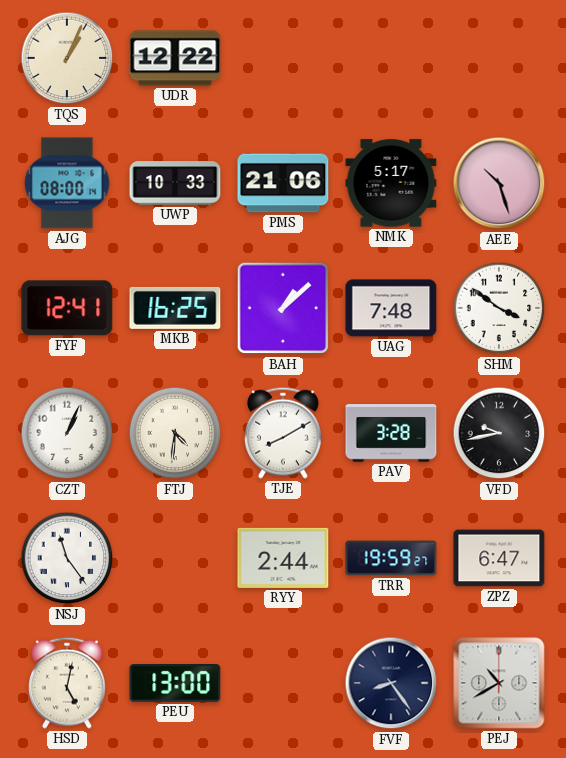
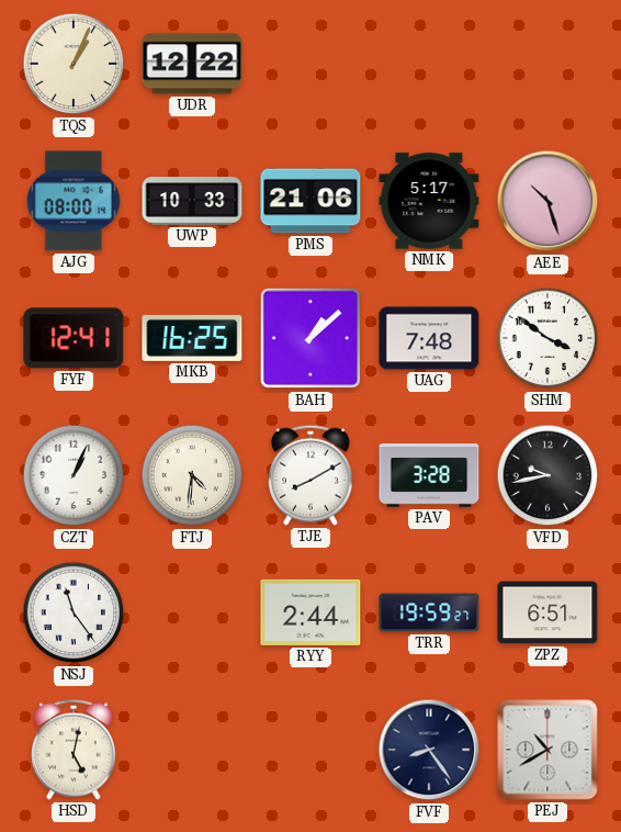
ZPZ: 6:47 -> 6:51 (547, 612)
PEU: 13:00 -> none (175, 684)
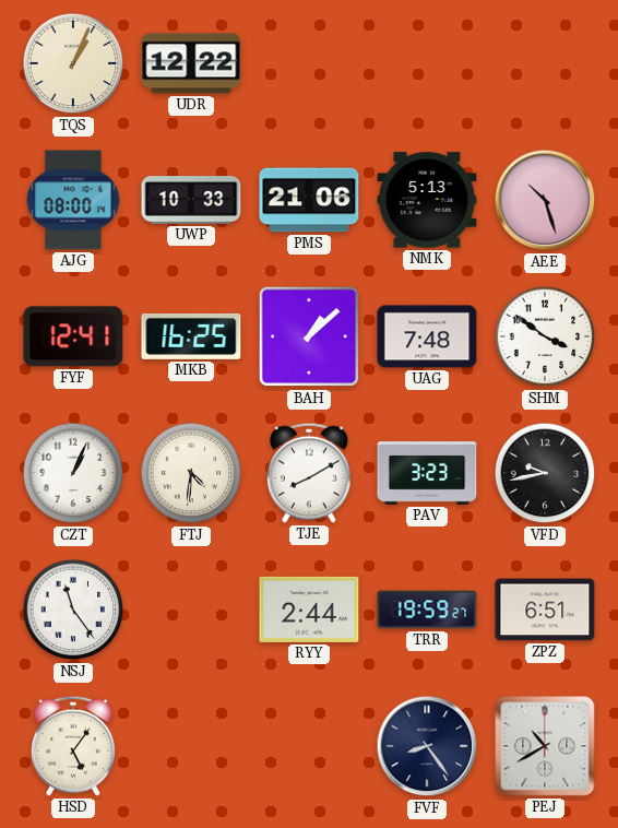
NMK: 5:17 -> 5:13 (427, 200)
PAV: 3:28 -> 3:23 (427, 473)
HSD: 5:02 -> 5:06 (74, 746)
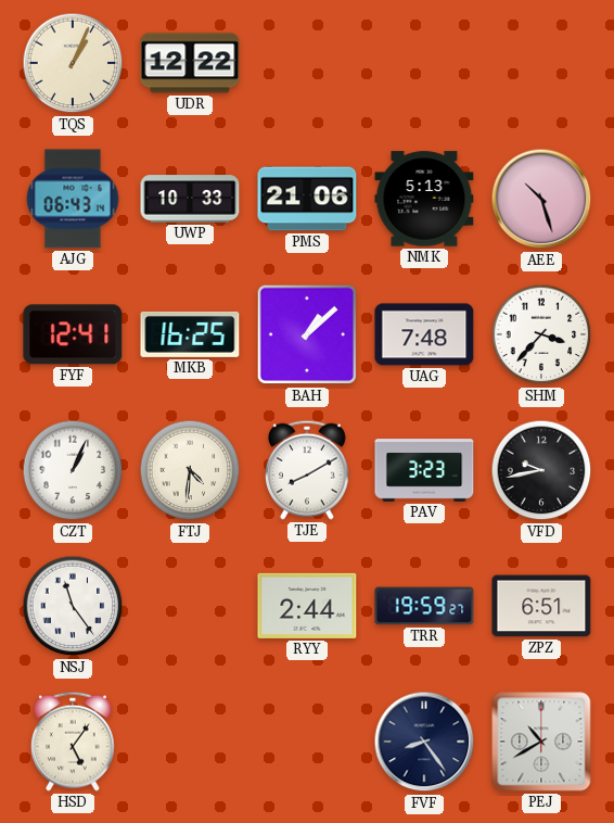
AJG: 08:00 -> 06:43 (73, 199)
SHM: 3:51 -> 3:37 (541, 334)
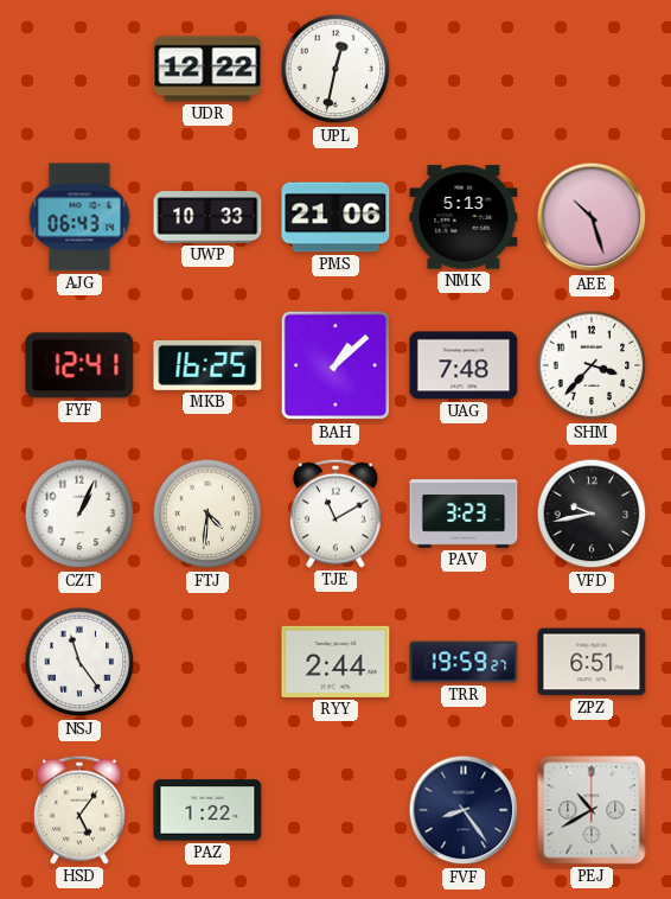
TQS: 1:04 -> none (73, 63)
UPL: none -> 12:32 (335, 69)
TJE: 8:10 -> 11:10 (337, 514)
PAZ: none -> 1:22 (207, 810)
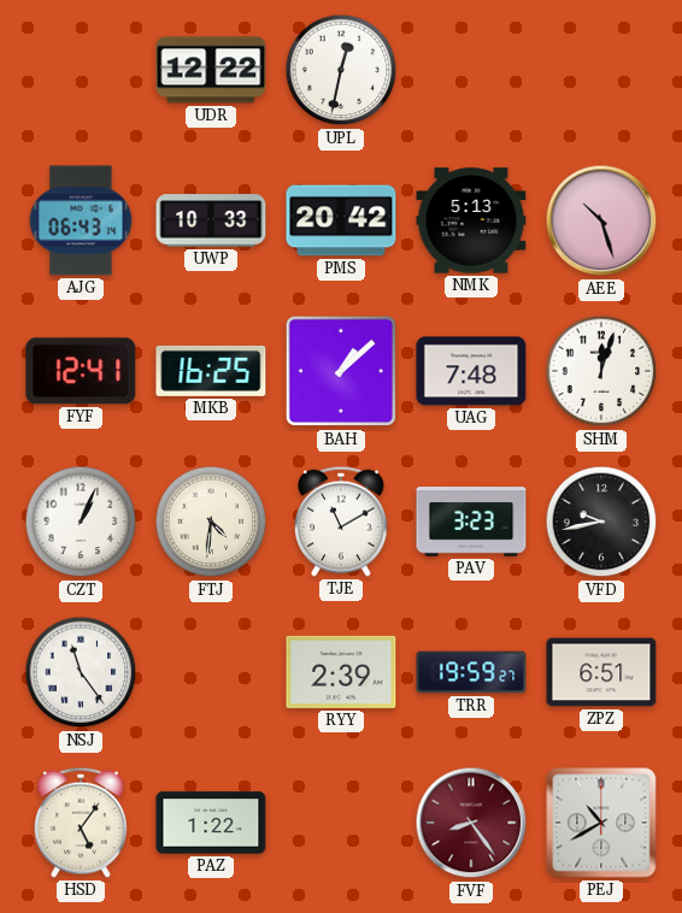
PMS: 21:06 -> 20:42 (341, 220)
SHM: 3:37 -> 12:03 (601, 371)
RYY: 2:44 -> 2:39 (341, 672)
FVF dial: navy -> burgundy (471, 823)
